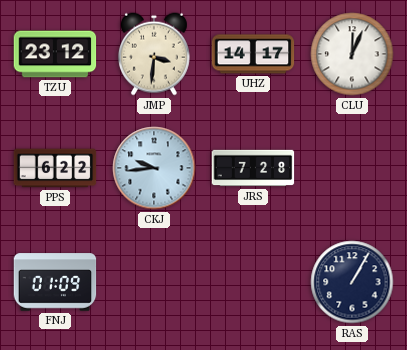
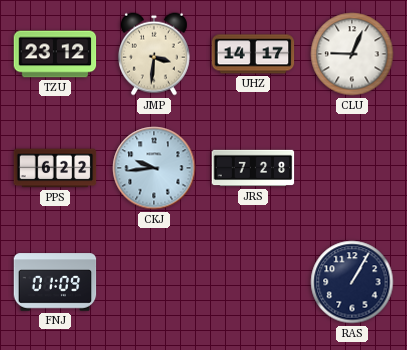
CLU: 12:04 -> 9:04 (352, 54)
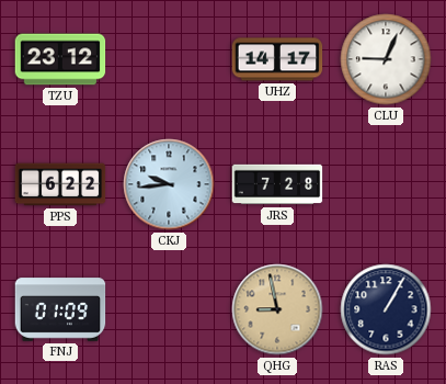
JMP: 3:31 -> none (154, 54)
QHG: none -> 8:58 (277, 309)
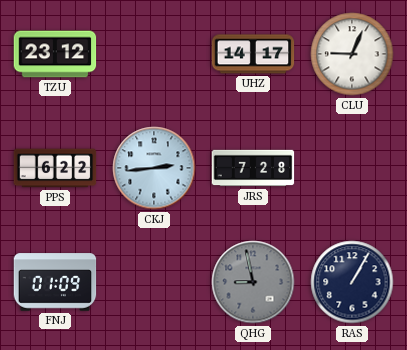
CKJ: 9:44 -> 2:44 (154, 168)
QHG dial: champagne -> grey (253, 282)
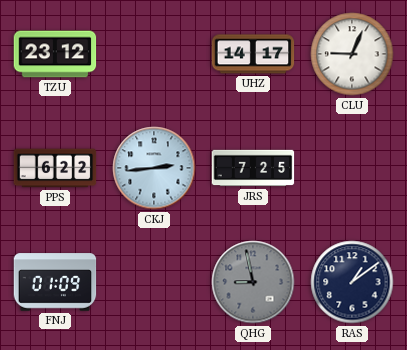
JRS: 7:28 -> 7:25 (253, 168)
RAS: 1:05 -> 1:09 (352, 282)
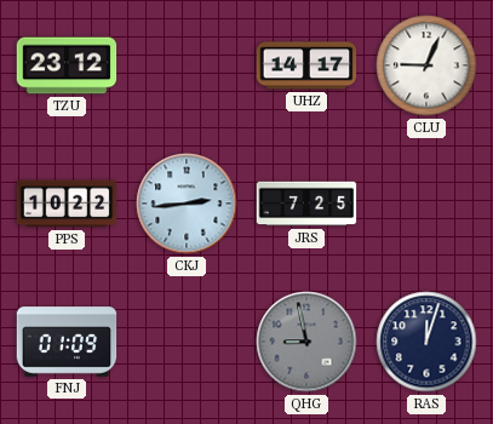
PPS: 6:22 -> 10:22 (67, 204)
RAS: 1:09 -> 12:03 (426, 342)
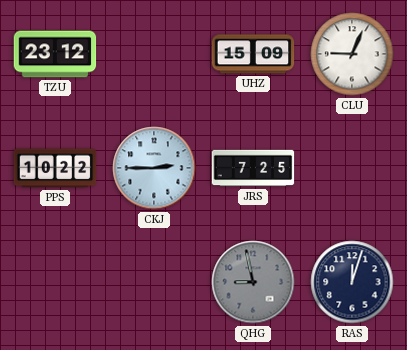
UHZ: 14:17 -> 15:09 (253, 54)
CKJ: 2:44 -> 2:45 (154, 168)
FNJ: 01:09 -> none (67, 342)
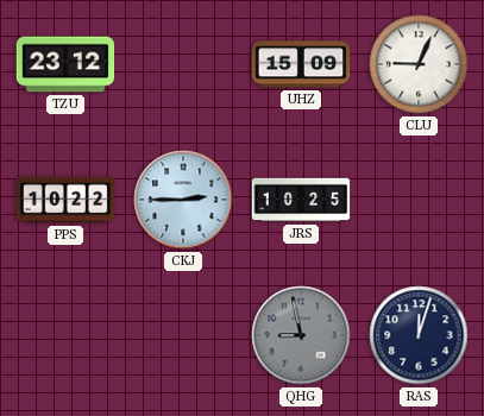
JRS: 7:25 -> 10:25 (301, 200)
